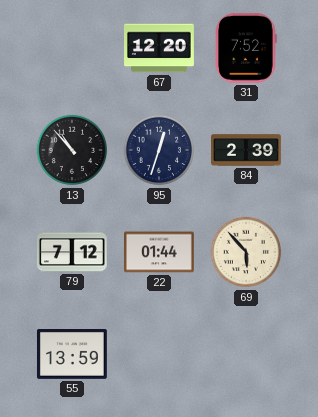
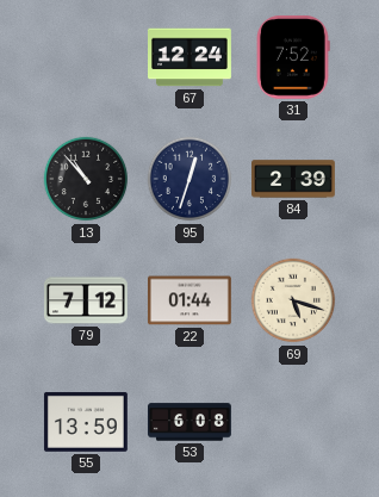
67: 12:20 -> 12:24 (191, 57)
69: 5:53 -> 5:18 (293, 300)
53: none -> 6:08 (191, 422)
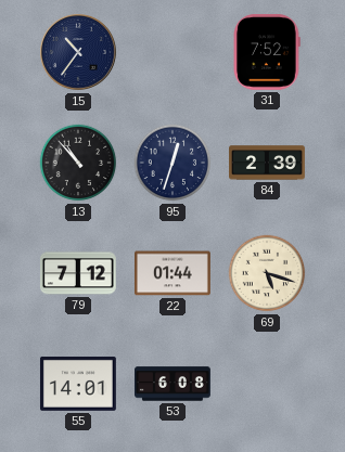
15: none -> 10:36 (78, 52)
67: 12:24 -> none (191, 57)
55: 13:59 -> 14:01 (78, 385)
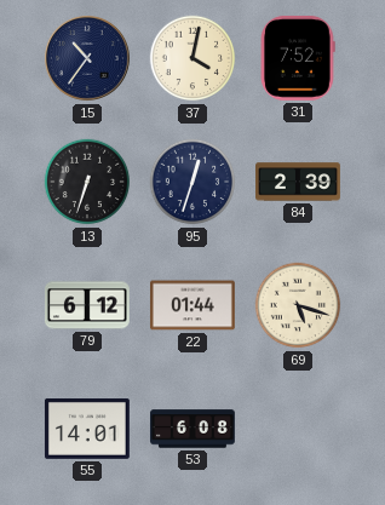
37: none -> 4:02 (192, 58)
13: 10:53 -> 6:33 (87, 182)
79: 7:12 -> 6:12 (87, 305)
